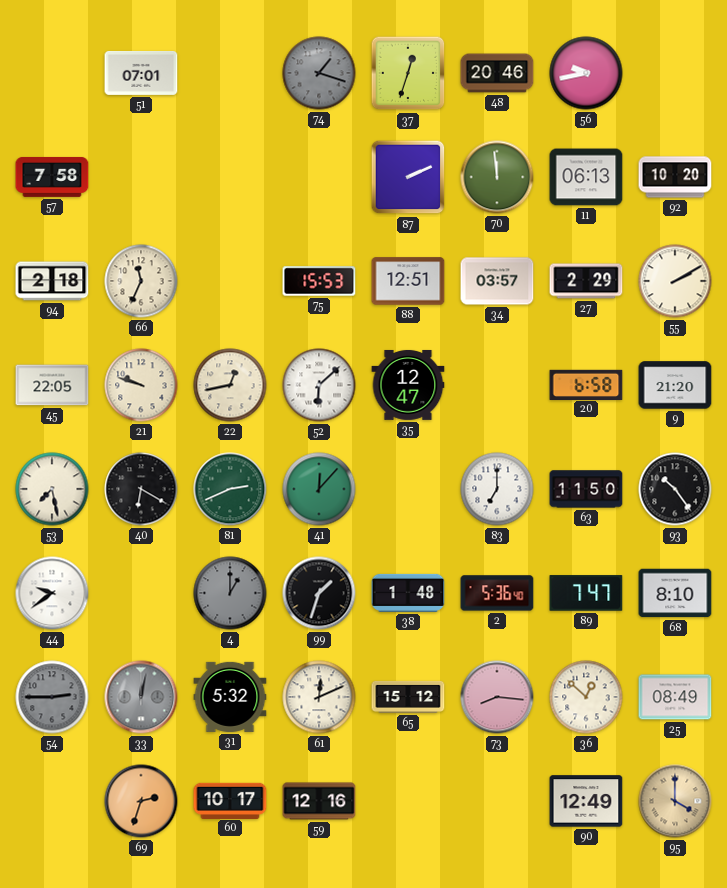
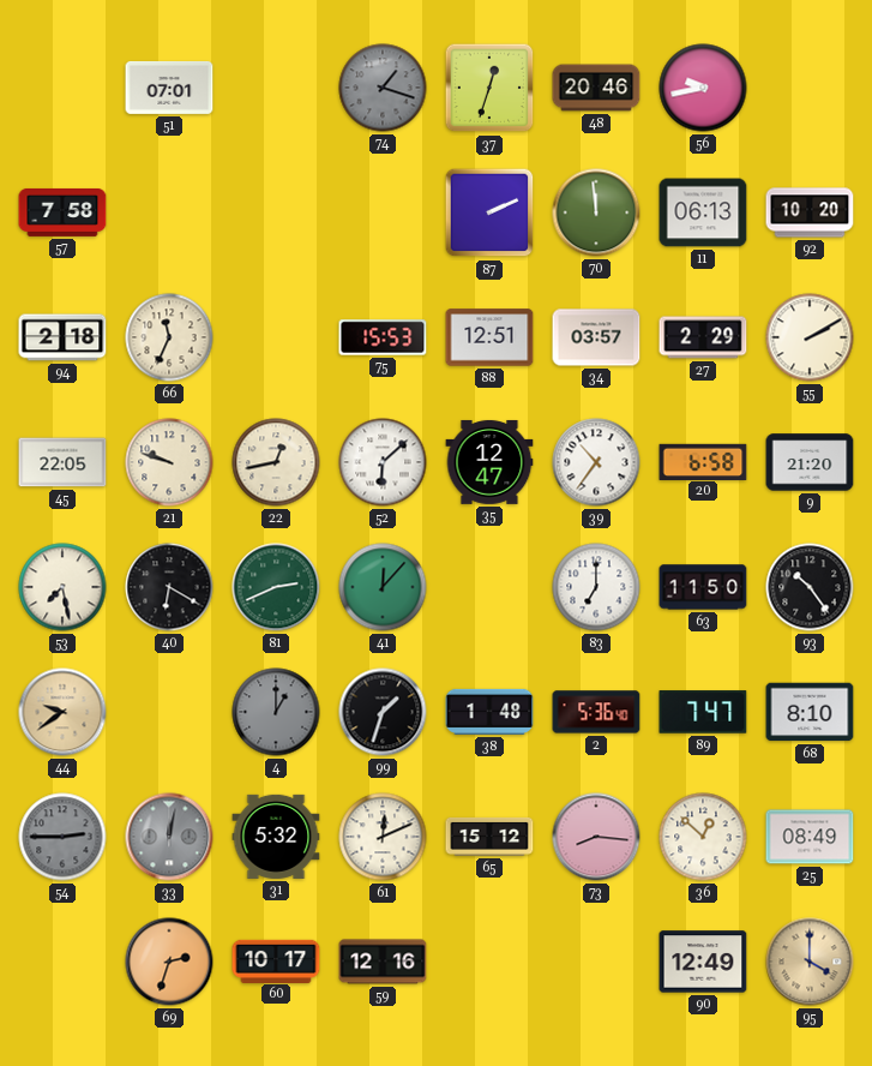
39: none -> 10:36 (596, 462)
44 dial: white -> champagne (62, 712)
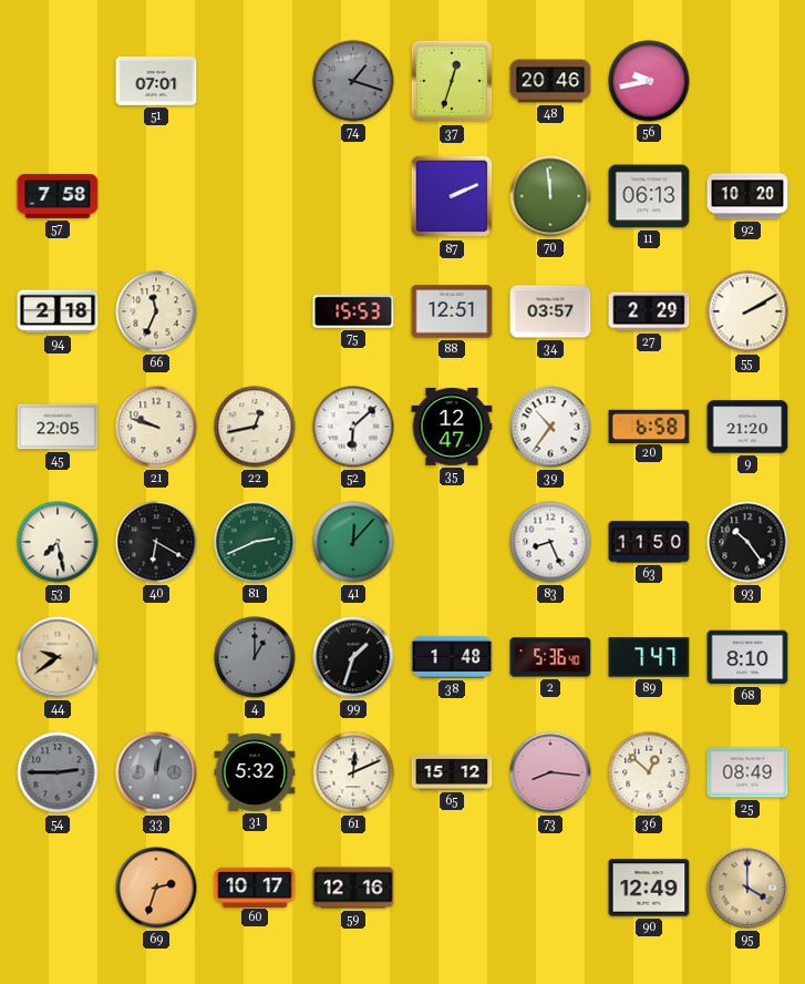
83: 7:00 -> 8:26 (550, 542)
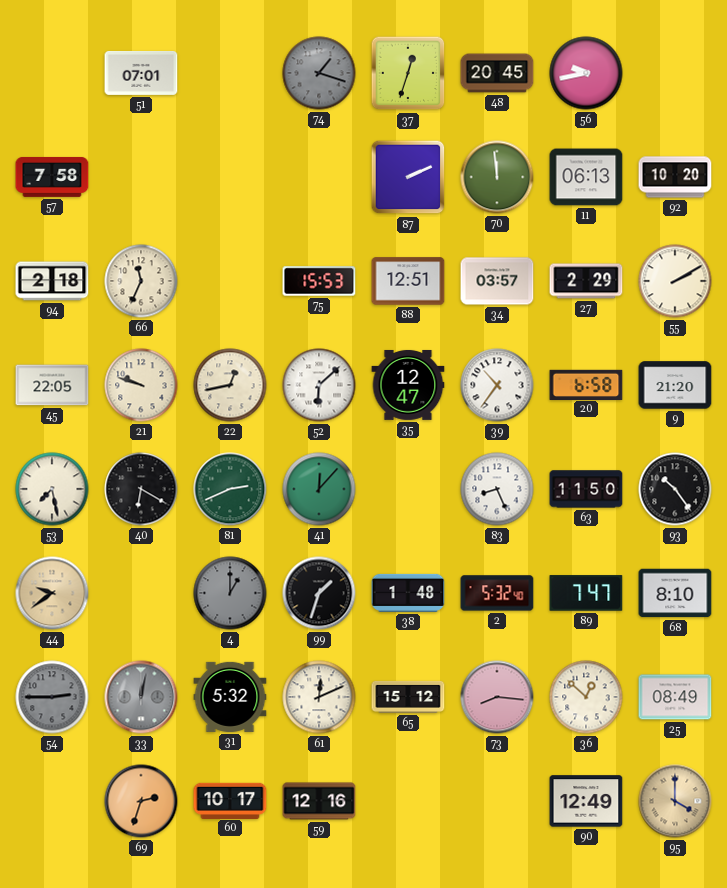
48: 20:46 -> 20:45 (497, 73)
2: 5:36 -> 5:32 (497, 593)
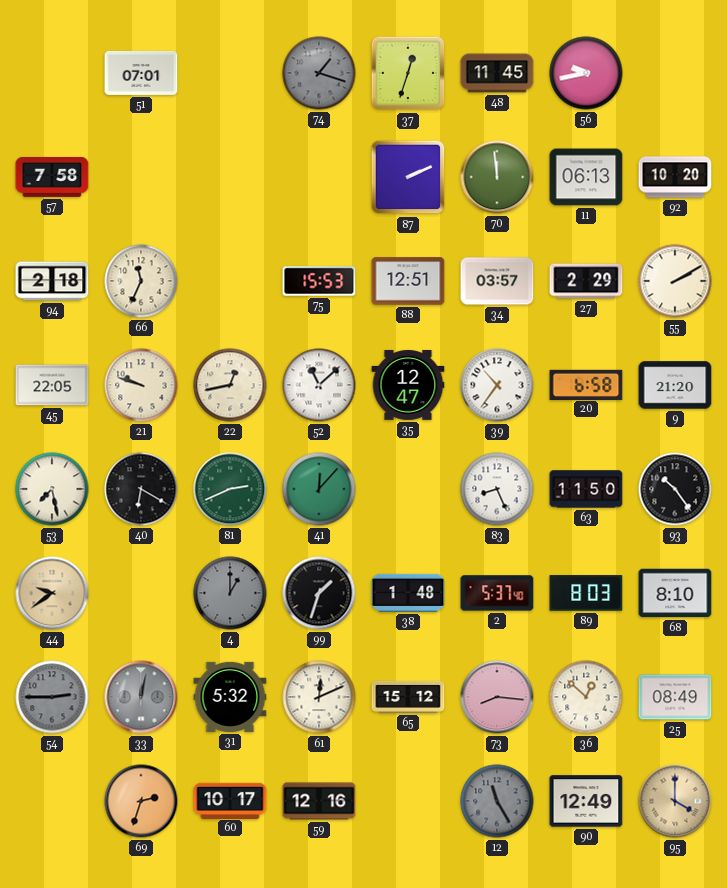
48: 20:45 -> 11:45 (497, 73)
52: 6:08 -> 11:08 (319, 385)
2: 5:32 -> 5:37 (497, 593)
89: 7:47 -> 8:03 (586, 593)
12: none -> 11:25 (497, 801)
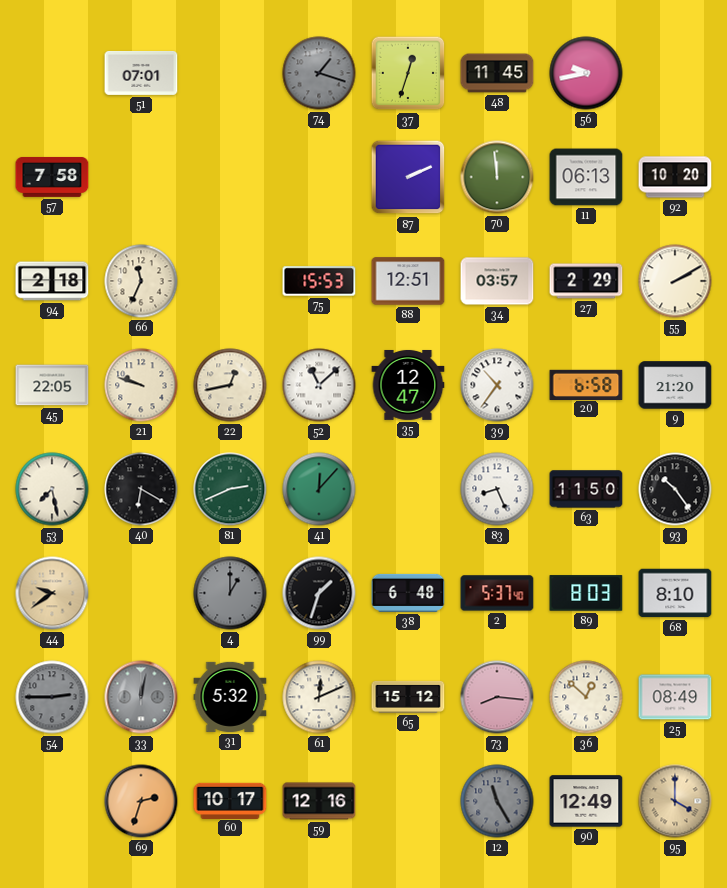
38: 1:48 -> 6:48 (408, 593)
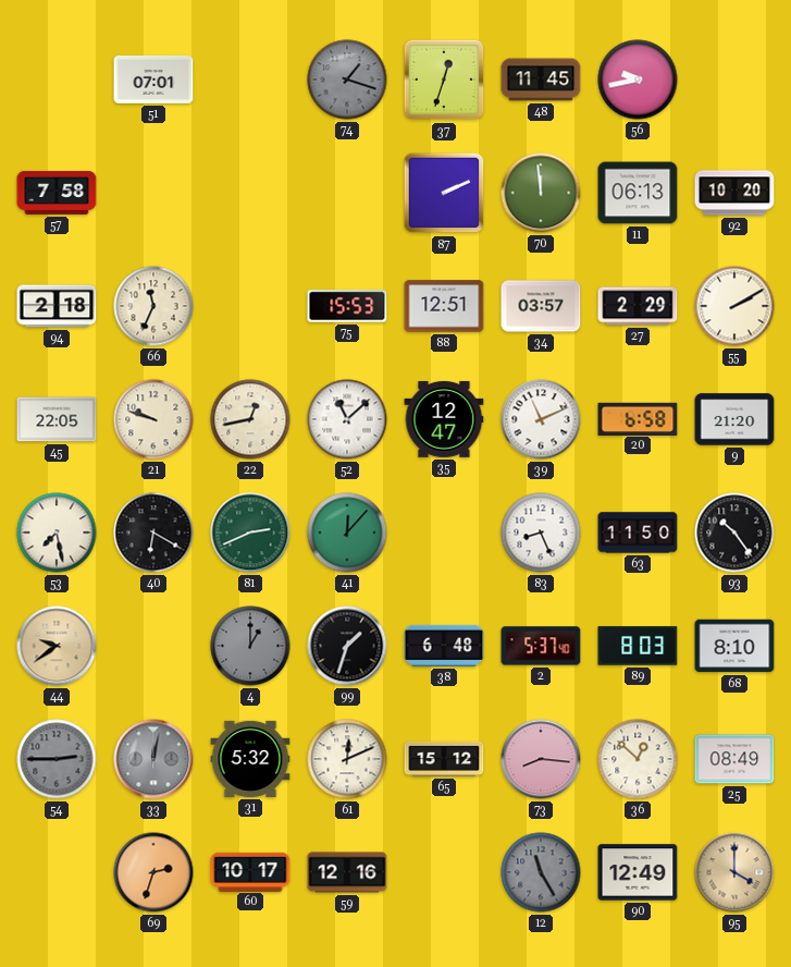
39: 10:36 -> 11:11 (541, 419)
